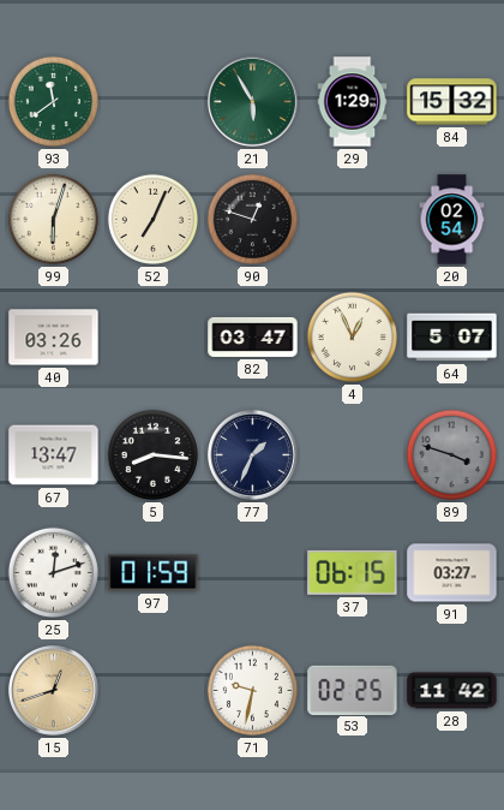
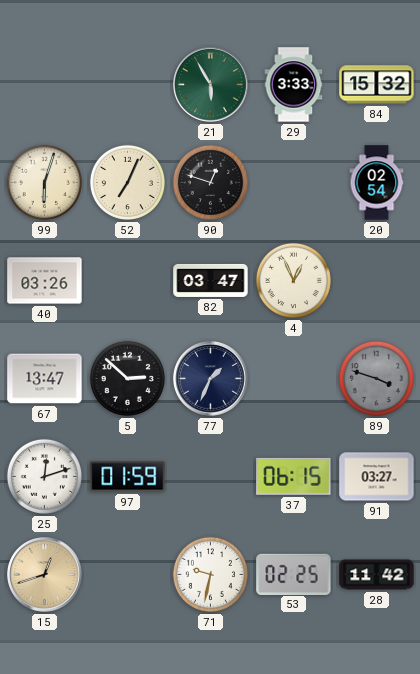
93: 11:39 -> none (53, 101)
29: 1:29 -> 3:33 (294, 85)
64: 5:07 -> none (452, 338)
5: 8:16 -> 2:52 (127, 378)
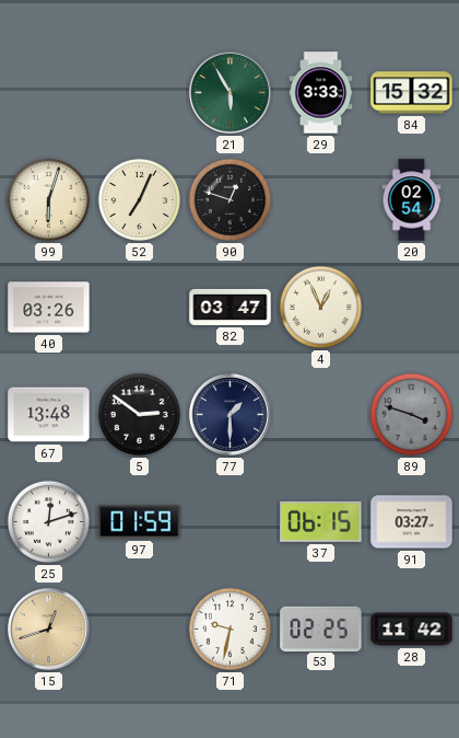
67: 13:47 -> 13:48 (49, 415)
5: 2:52 -> 2:51 (139, 414)
77: 1:34 -> 1:30 (231, 415)
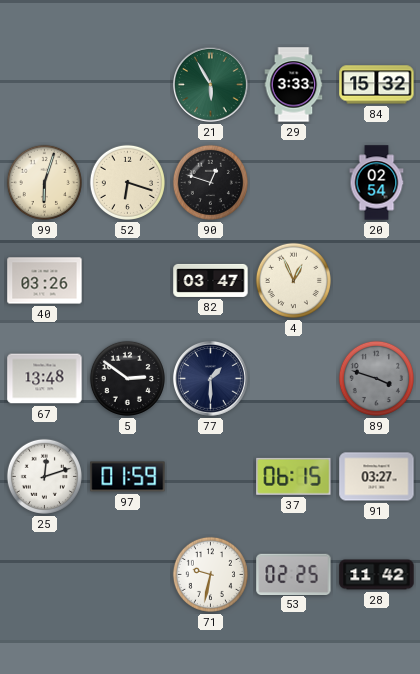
52: 7:04 -> 6:18 (127, 182)
15: 12:42 -> none (49, 630)
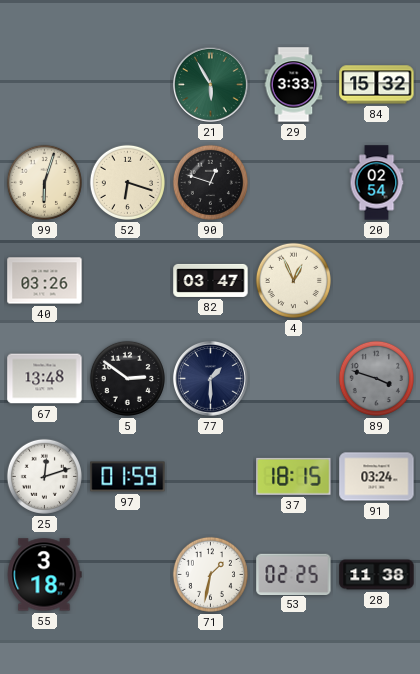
37: 06:15 -> 18:15 (294, 476)
91: 03:27 -> 03:24 (377, 477)
55: none -> 3:18 (44, 575)
71: 9:32 -> 1:32 (210, 574)
28: 11:42 -> 11:38 (377, 575)
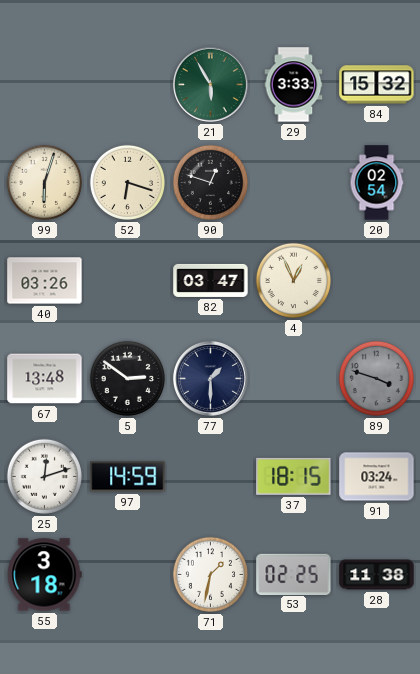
97: 01:59 -> 14:59 (128, 477)
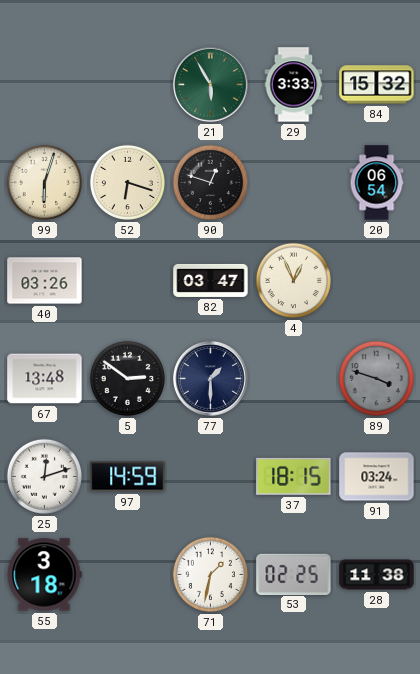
20: 02:54 -> 06:54 (377, 183)
